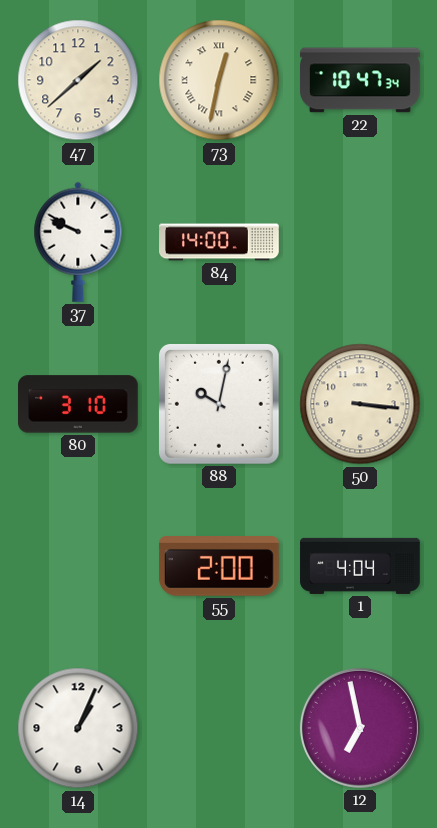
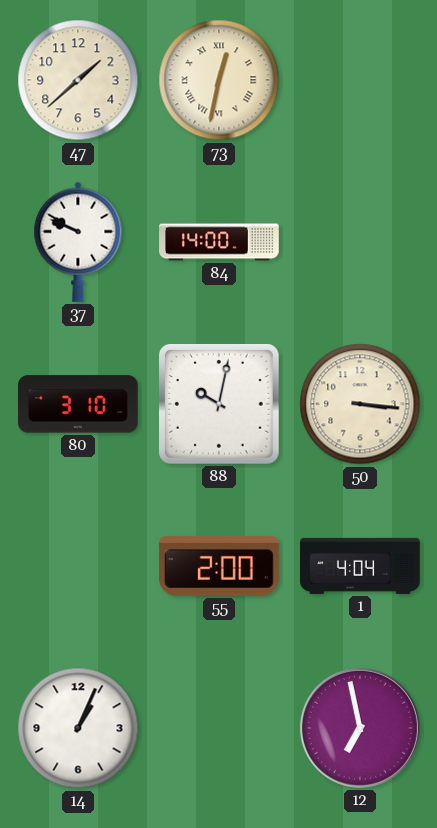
22: 10:47 -> none (360, 80)
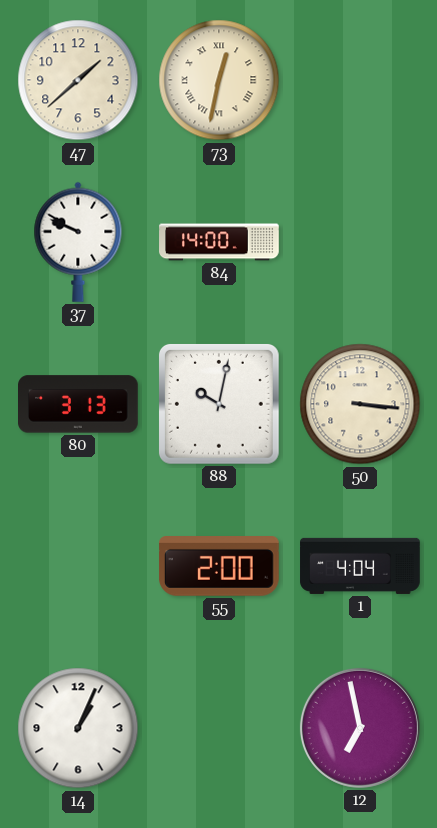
80: 3:10 -> 3:13 (79, 404)
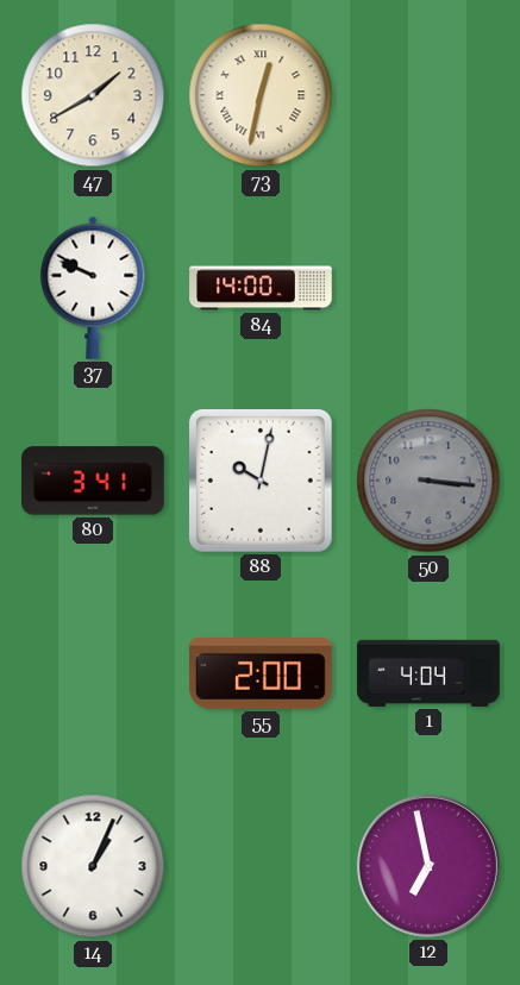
47: 1:38 -> 1:40 (93, 95)
80: 3:13 -> 3:41 (94, 481)
50 dial: cream -> grey (428, 481)
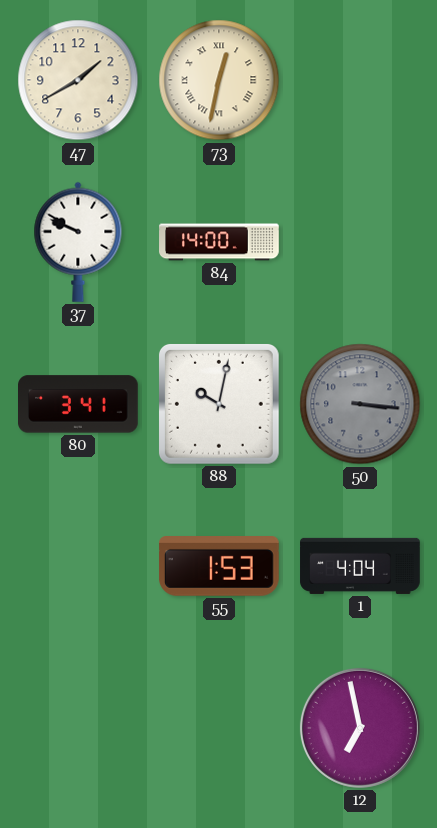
55: 2:00 -> 1:53 (220, 567)
14: 1:04 -> none (93, 866)
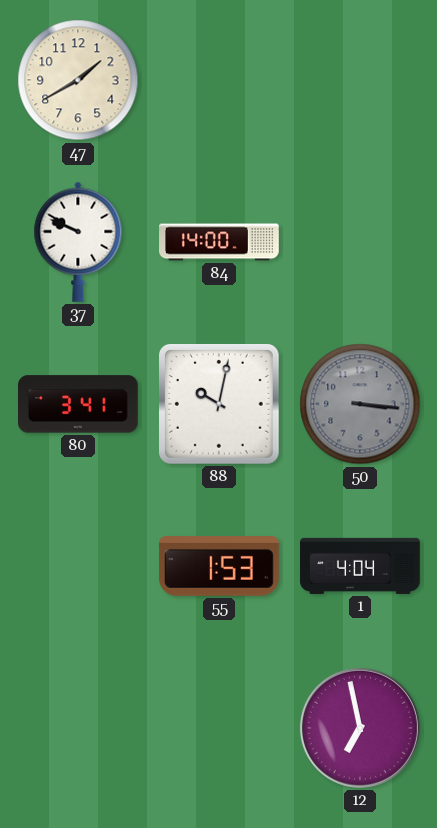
73: 12:32 -> none (219, 80)
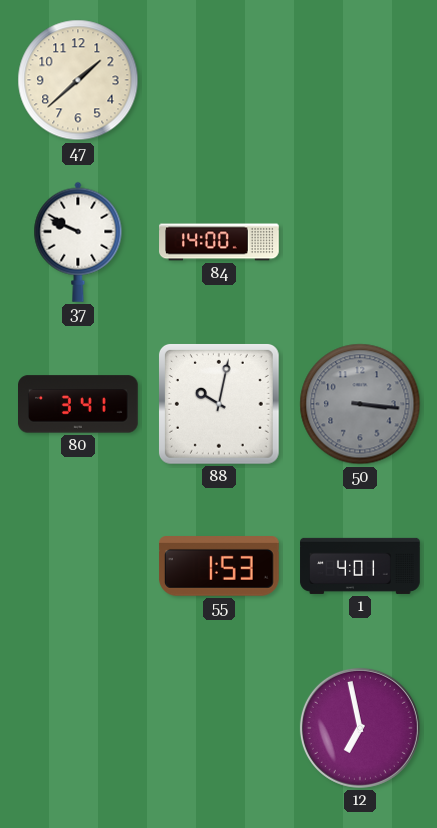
47: 1:40 -> 1:38 (78, 80)
1: 4:04 -> 4:01 (360, 566)
